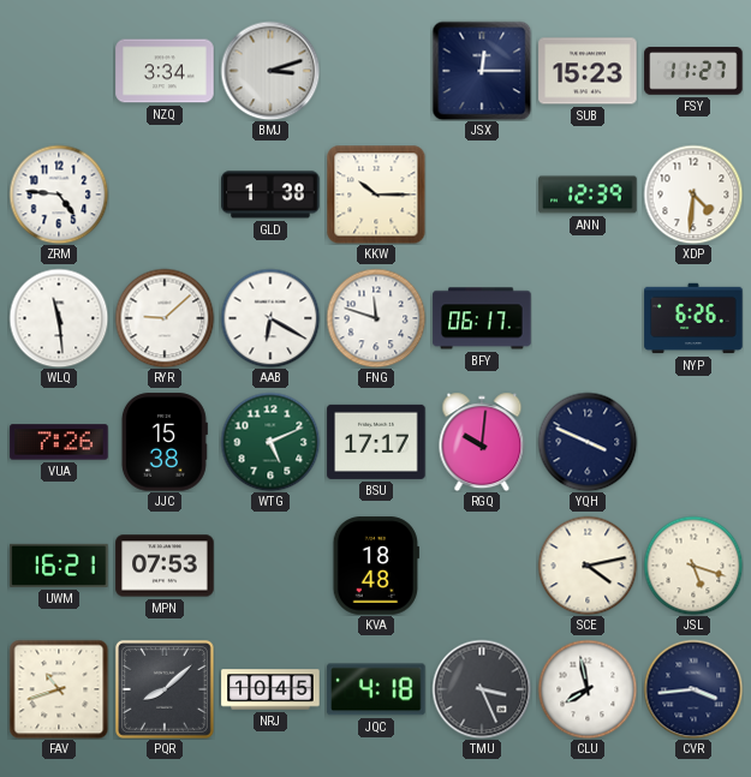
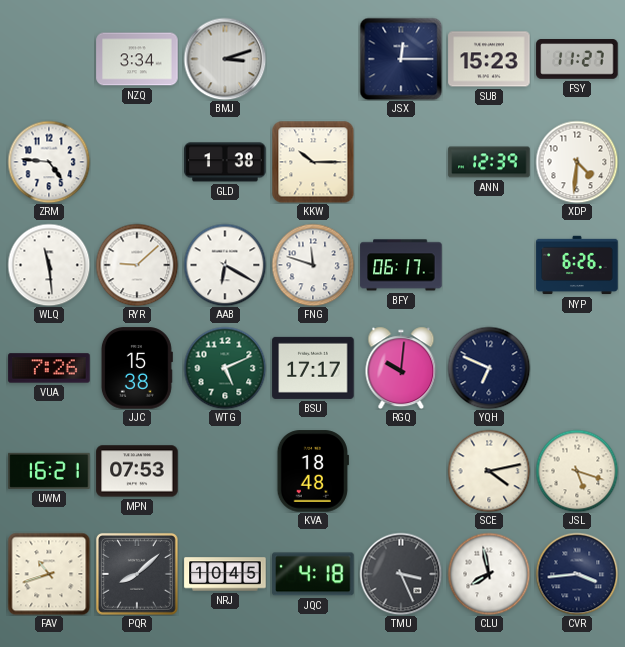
YQH: 3:49 -> 6:49 (489, 368)
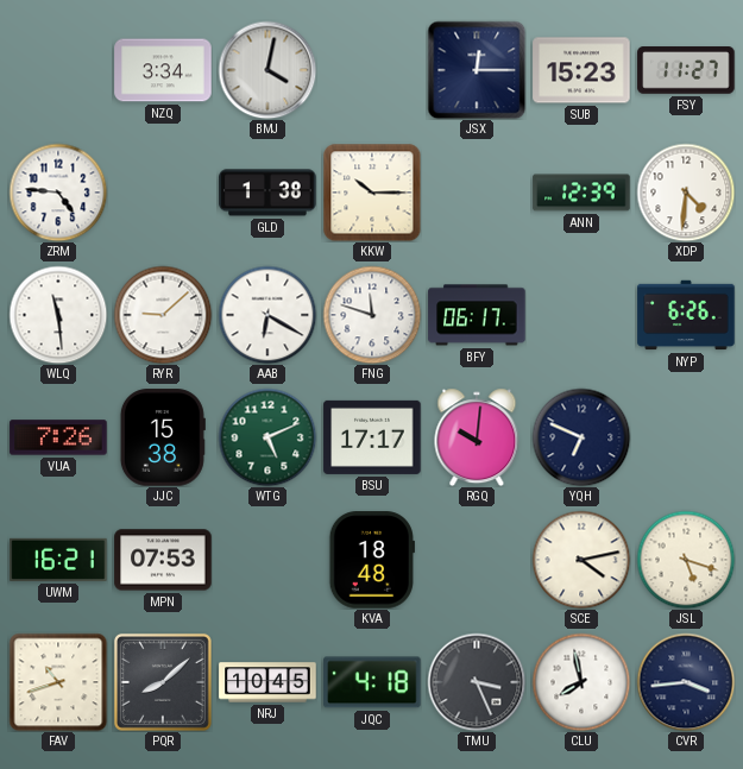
BMJ: 3:12 -> 4:02 (267, 70)
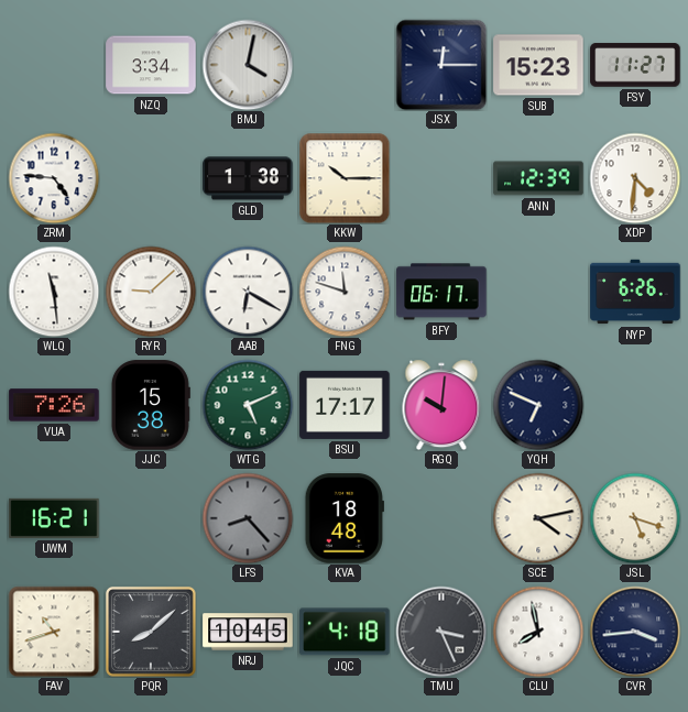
MPN: 07:53 -> none (163, 560)
LFS: none -> 8:23 (248, 518)
